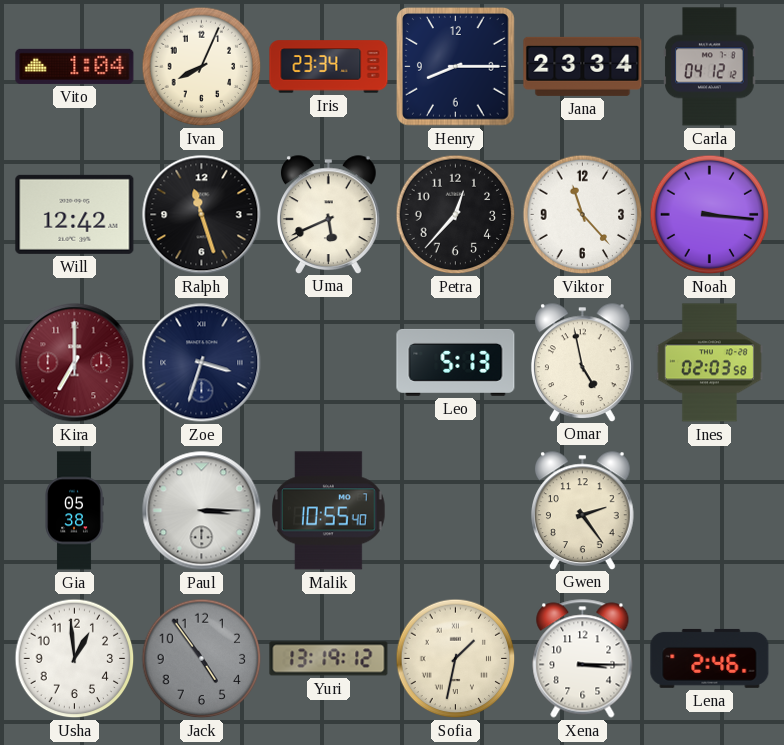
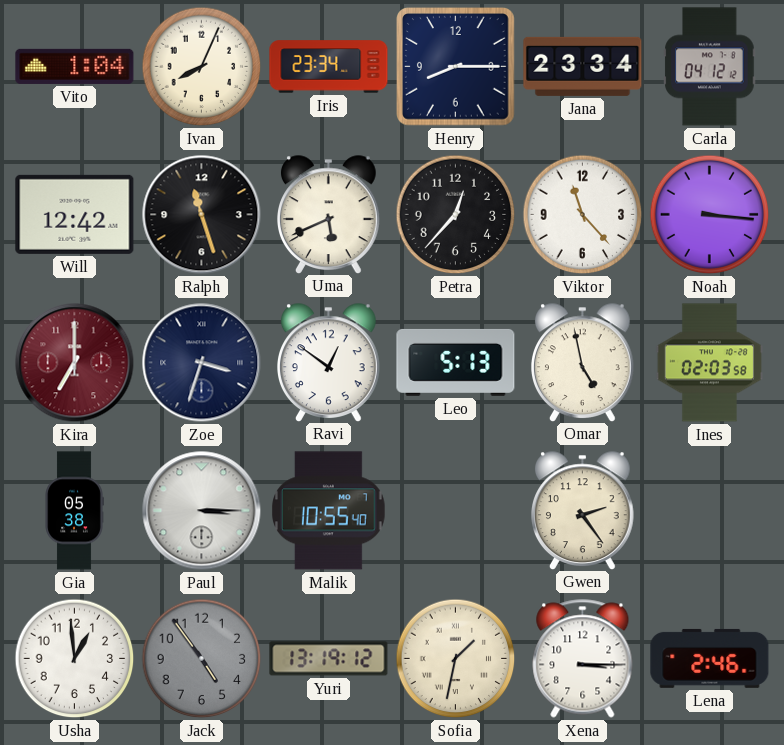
Ravi: none -> 12:51 (329, 362)
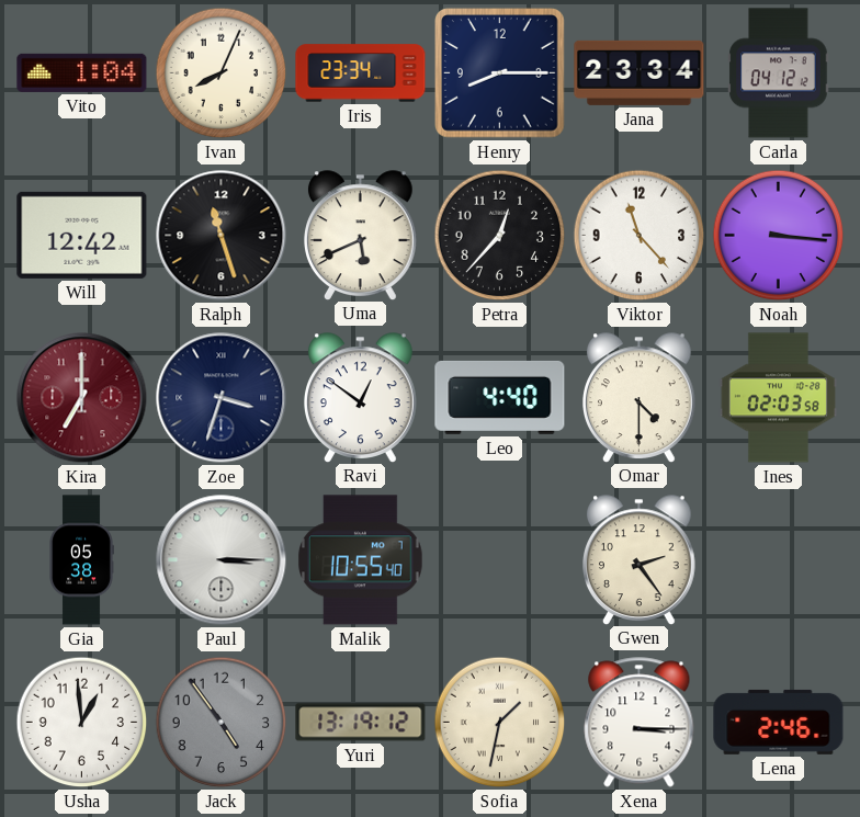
Leo: 5:13 -> 4:40 (500, 397)
Omar: 4:58 -> 4:30 (640, 397)
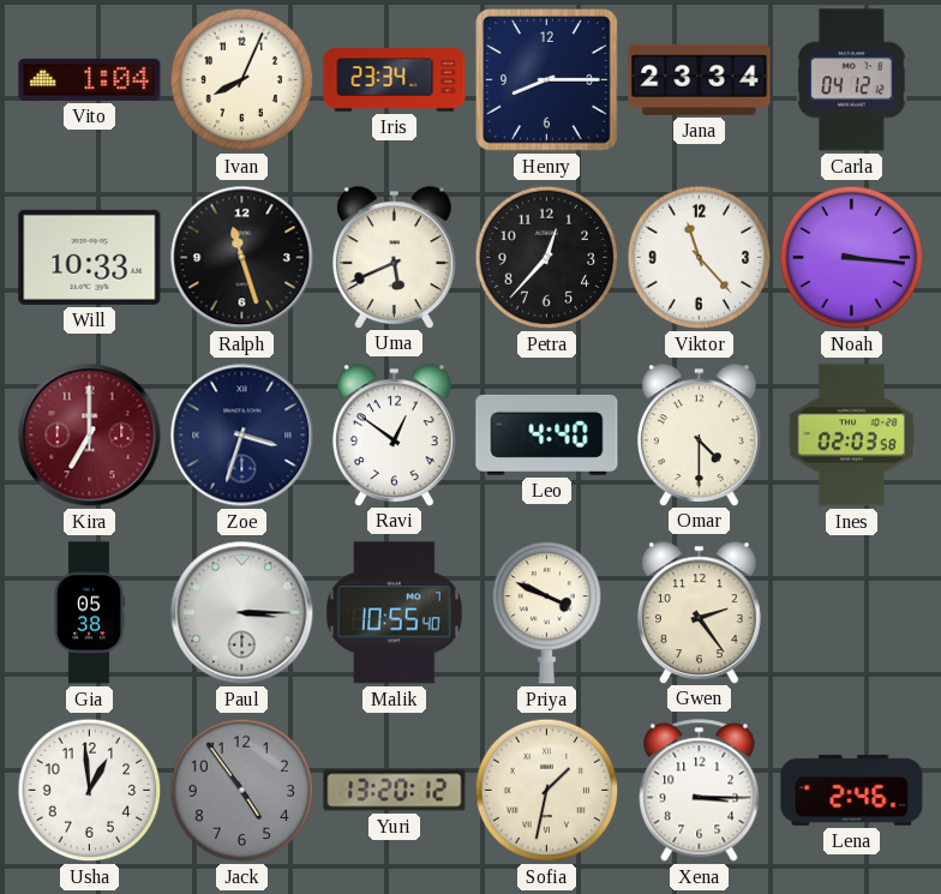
Will: 12:42 -> 10:33 (90, 257)
Priya: none -> 3:49 (547, 613)
Yuri: 13:19 -> 13:20 (395, 791)
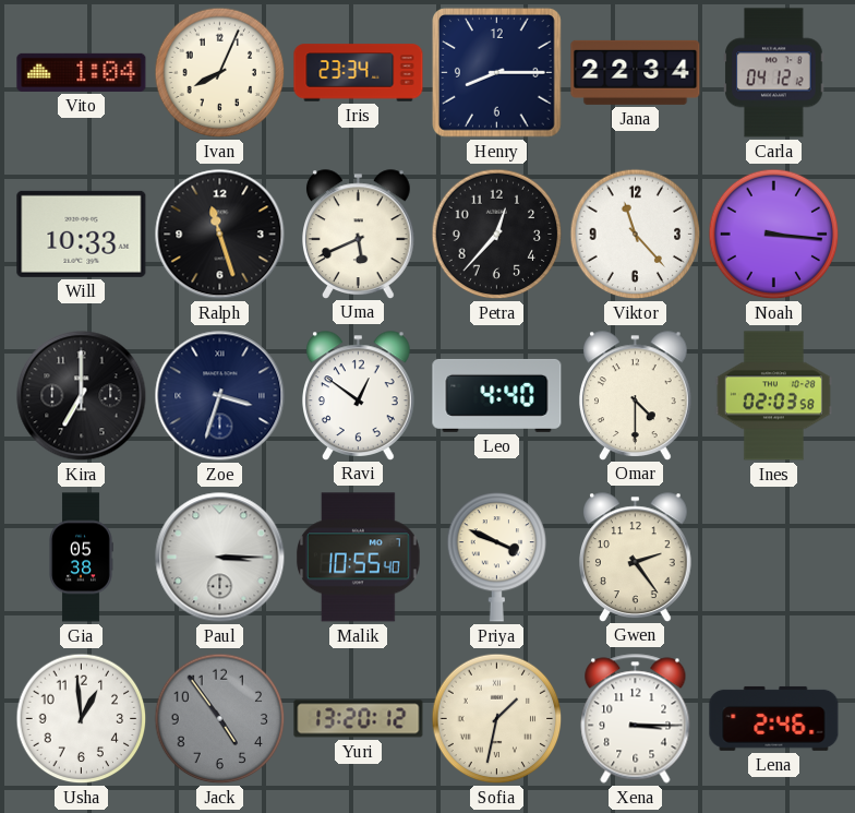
Jana: 23:34 -> 22:34 (636, 72)
Kira dial: burgundy -> black (82, 396)
